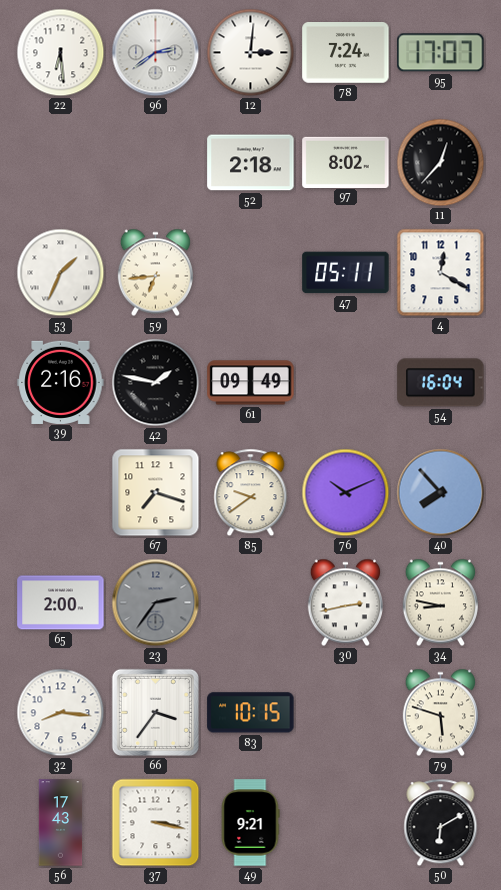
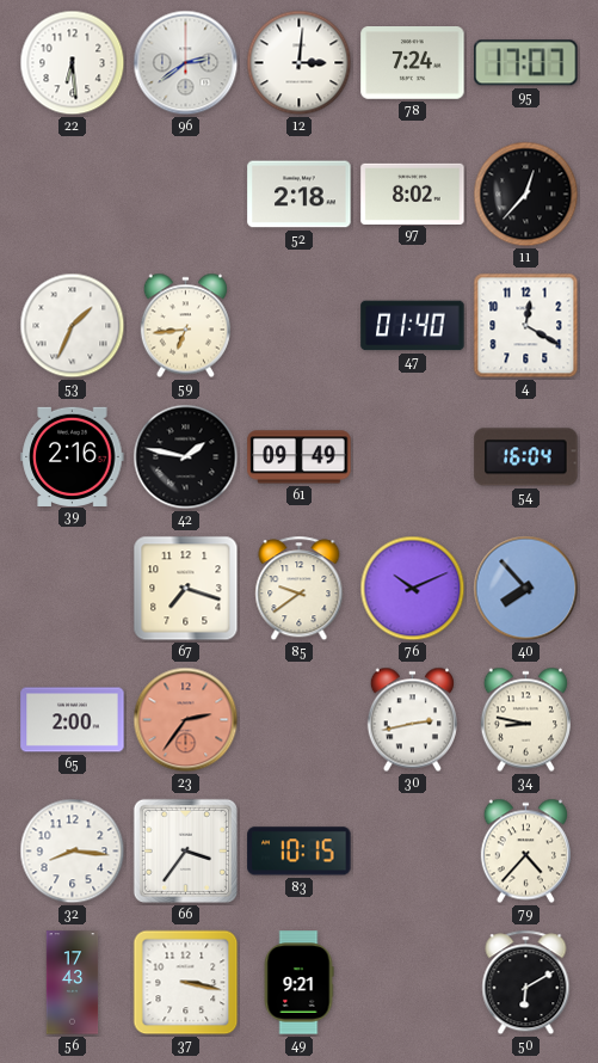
47: 05:11 -> 01:40 (413, 326)
23 dial: grey -> salmon (186, 720)
79: 5:48 -> 4:37 (525, 852)
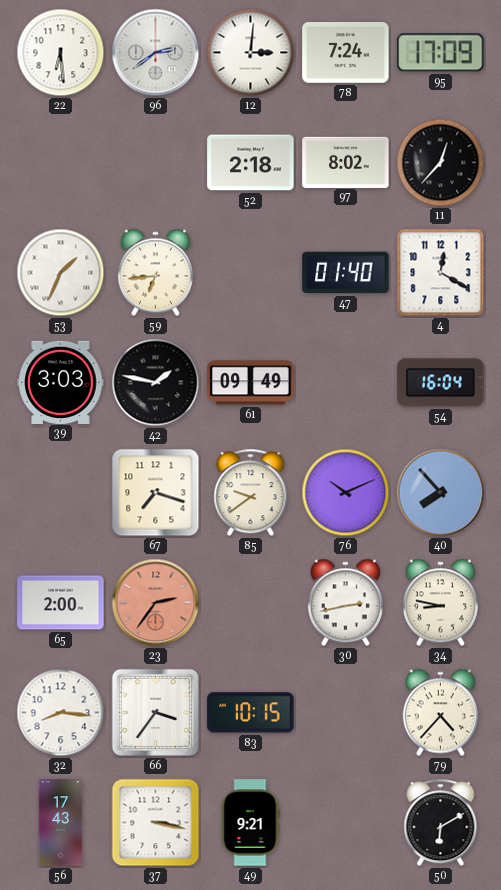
95: 17:07 -> 17:09 (441, 53)
39: 2:16 -> 3:03 (61, 382)
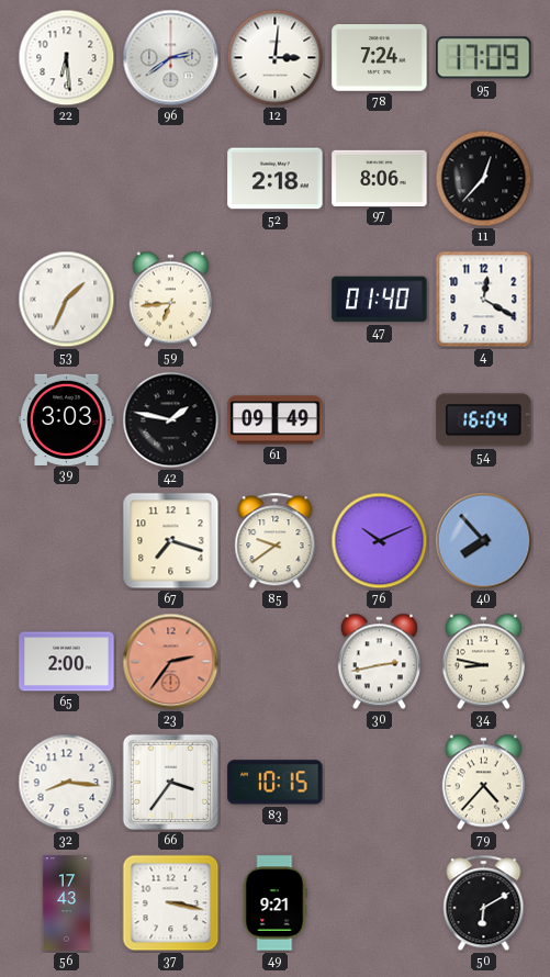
97: 8:02 -> 8:06 (380, 178)
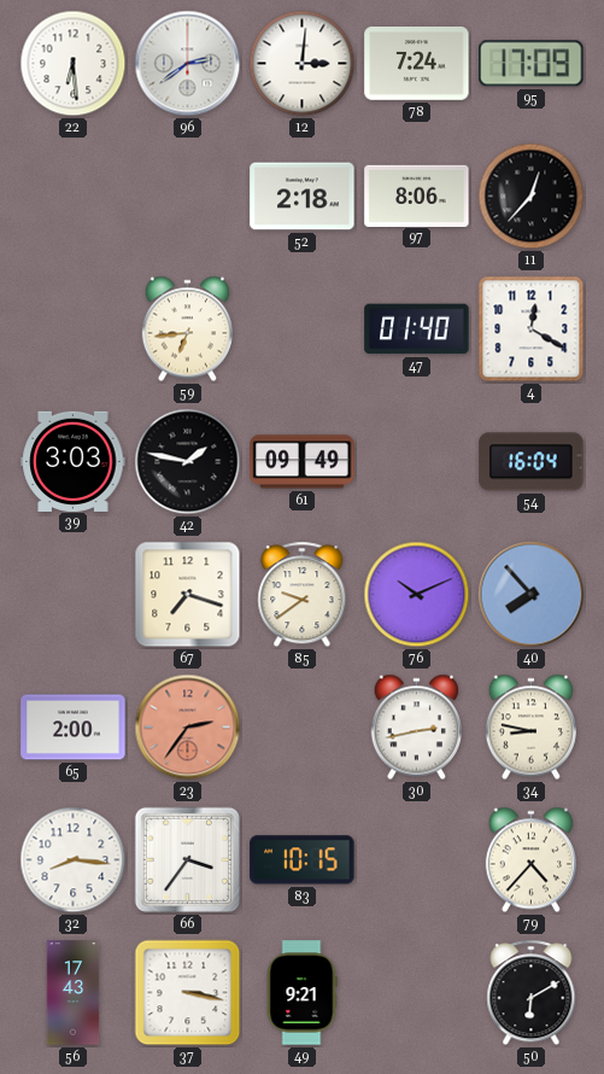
53: 1:34 -> none (67, 300)
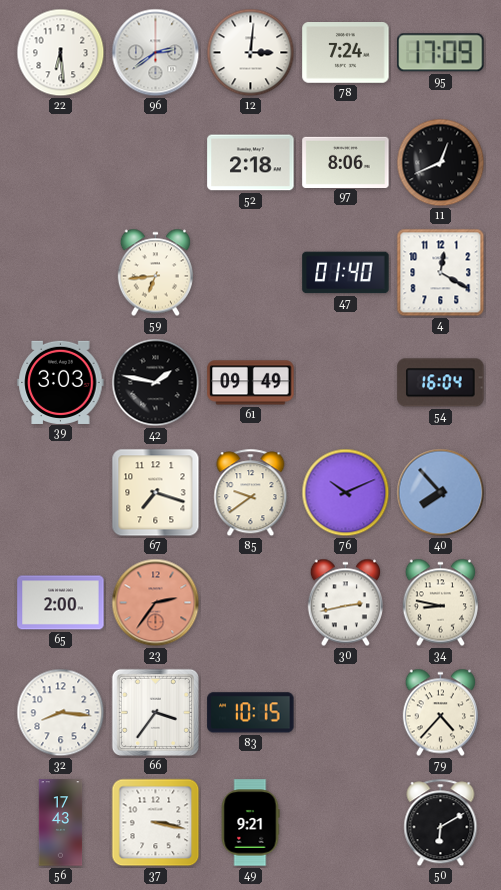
11: 12:37 -> 12:41 (441, 163)
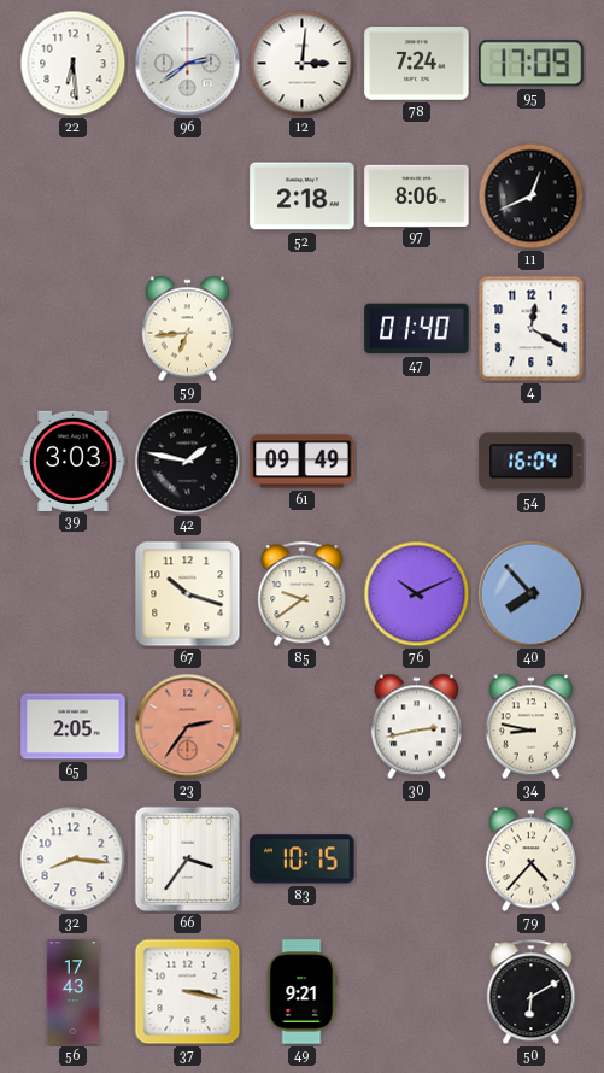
67: 7:18 -> 10:18 (188, 594)
65: 2:00 -> 2:05 (74, 727)
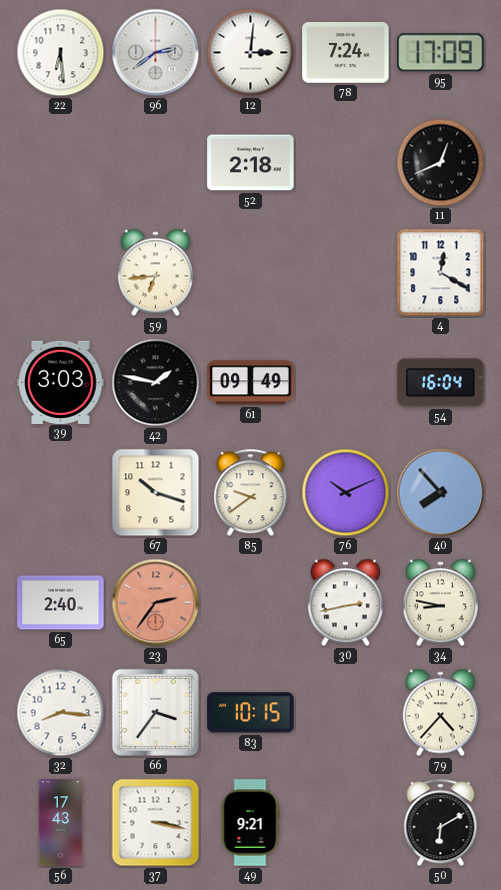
97: 8:06 -> none (417, 195)
47: 01:40 -> none (417, 329)
65: 2:05 -> 2:40 (61, 603)
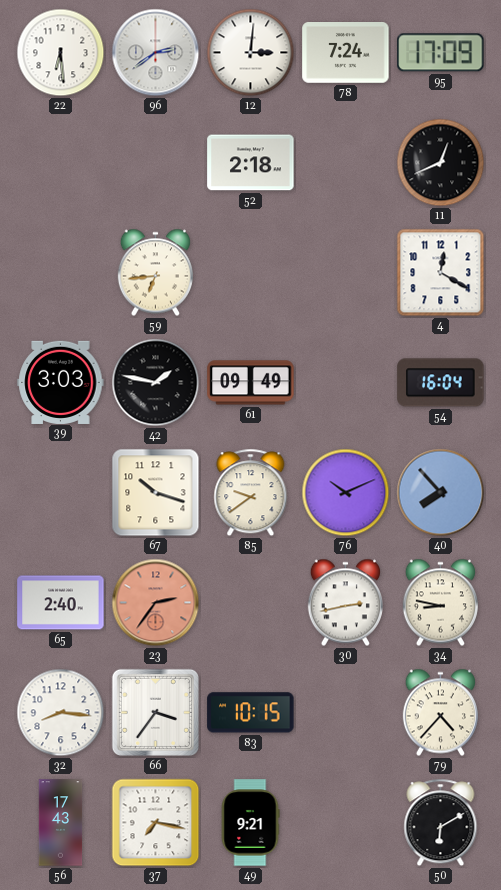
37: 3:17 -> 7:17 (156, 823)
